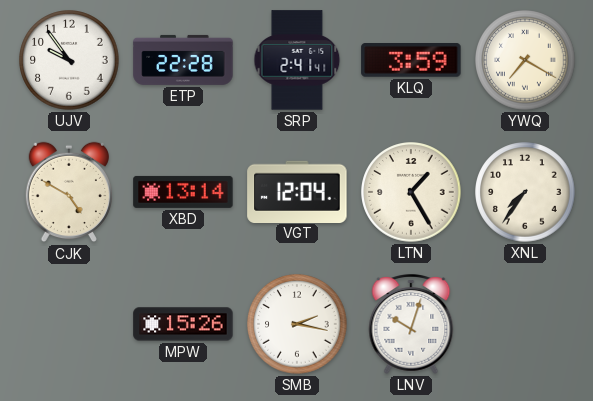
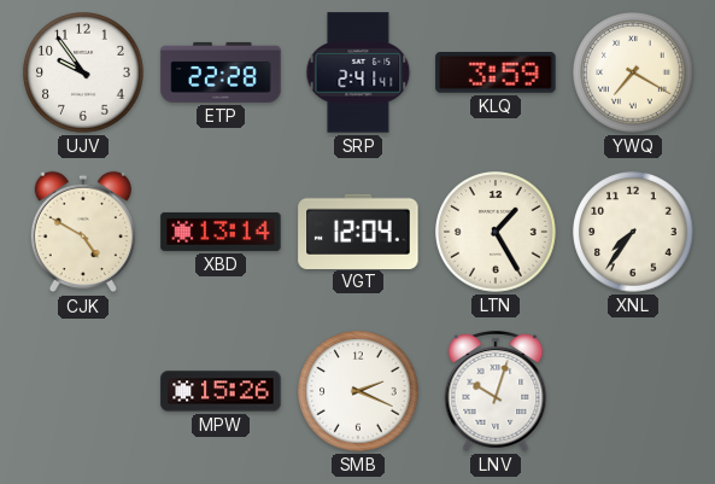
SMB: 2:17 -> 2:19 (358, 391)
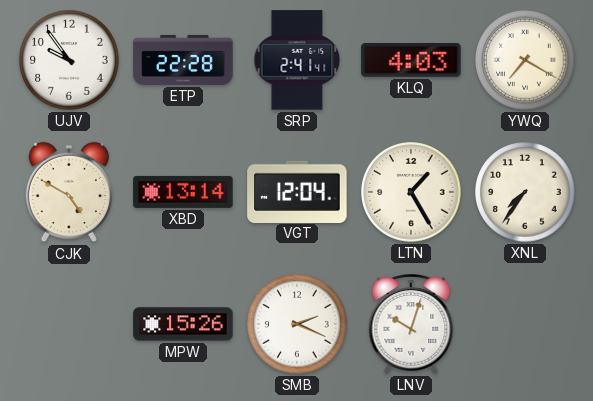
KLQ: 3:59 -> 4:03 (411, 61)
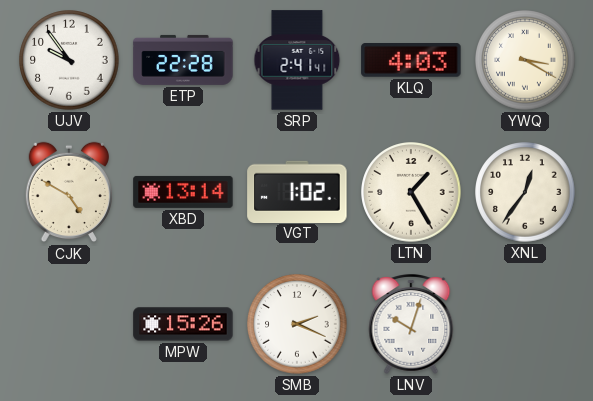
YWQ: 7:20 -> 3:20 (525, 60)
VGT: 12:04 -> 1:02 (297, 191)
XNL: 7:36 -> 12:36 (525, 192)
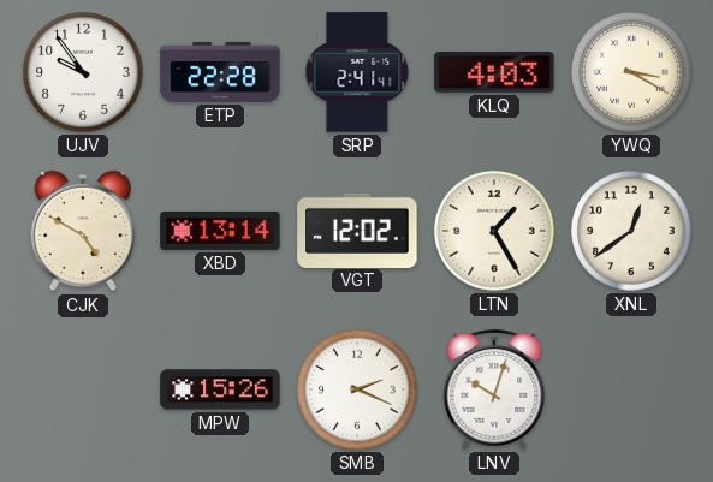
VGT: 1:02 -> 12:02 (357, 230)
XNL: 12:36 -> 12:39 (631, 231)
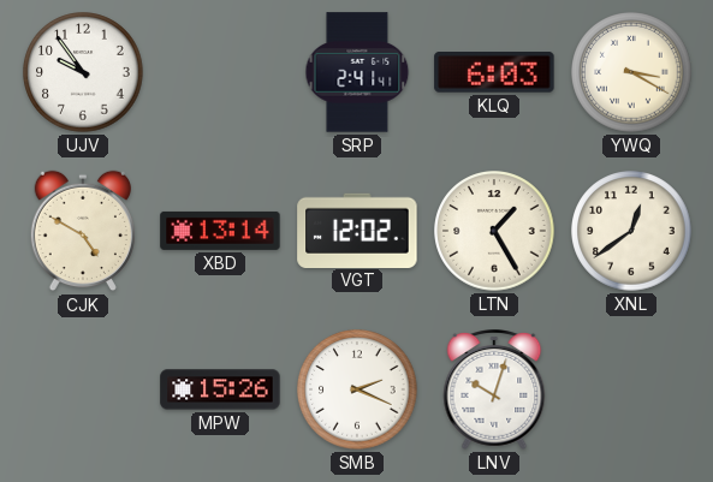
ETP: 22:28 -> none (220, 72)
KLQ: 4:03 -> 6:03 (494, 73)
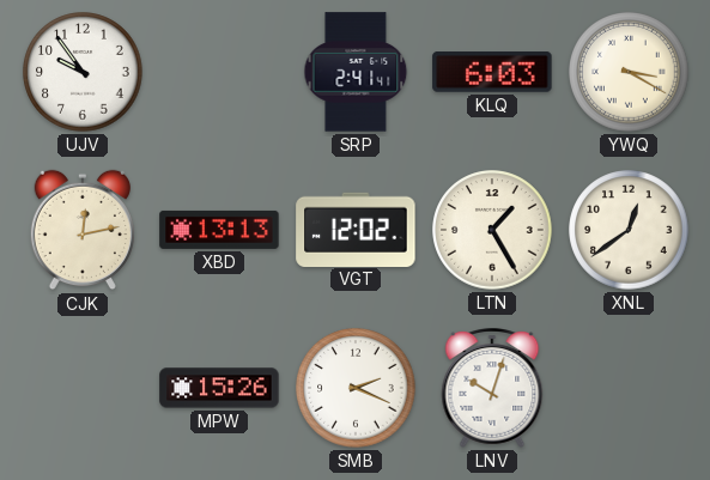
CJK: 4:50 -> 12:13 (83, 230)
XBD: 13:14 -> 13:13 (219, 230)
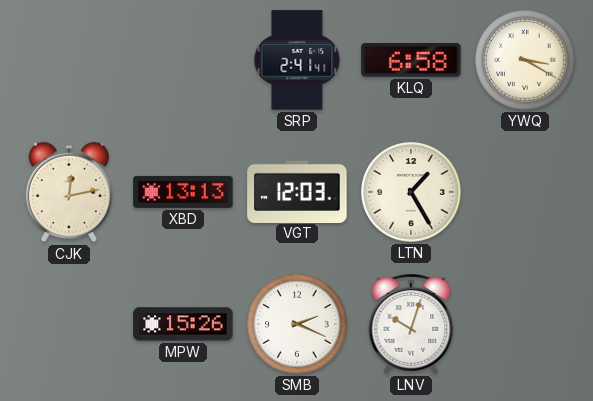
UJV: 9:54 -> none (83, 72)
KLQ: 6:03 -> 6:58 (411, 61)
VGT: 12:02 -> 12:03 (297, 191)
XNL: 12:39 -> none (629, 230)
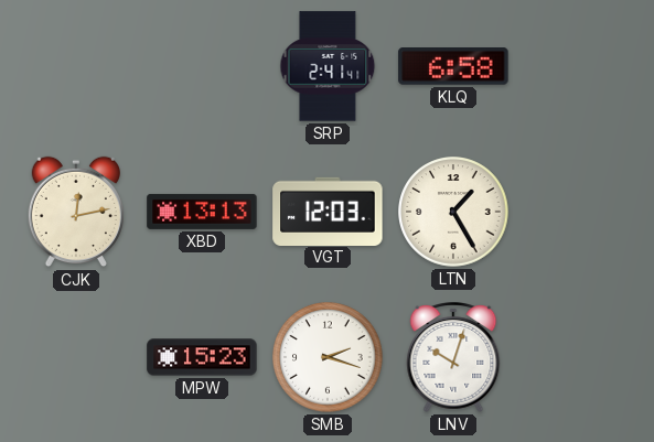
YWQ: 3:20 -> none (525, 60)
MPW: 15:26 -> 15:23 (202, 357)
SMB: 2:19 -> 2:18 (328, 357)
